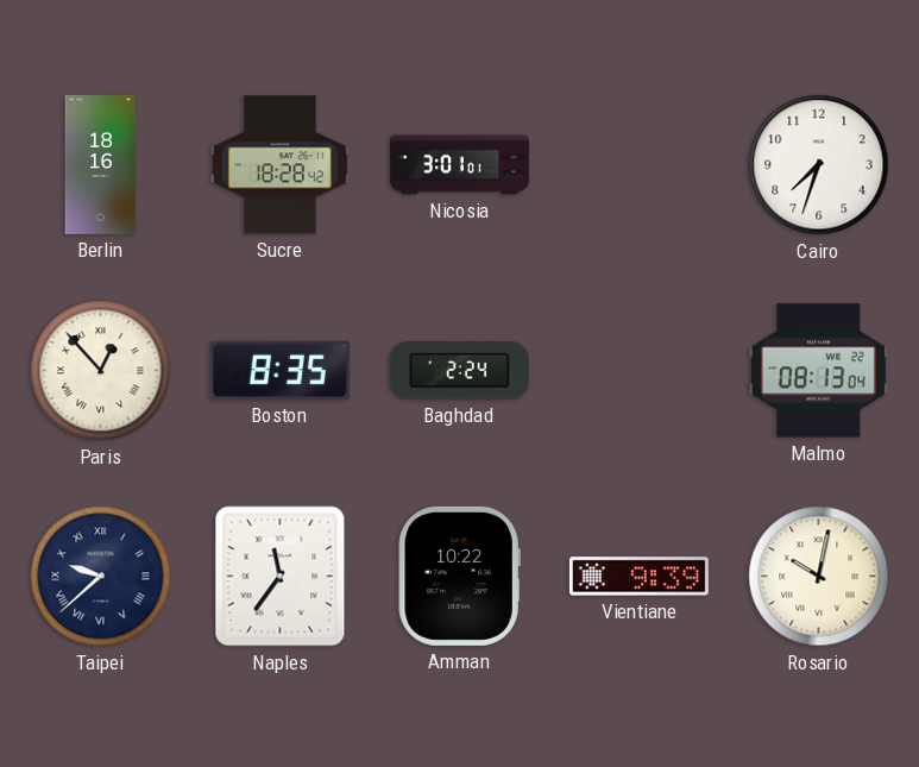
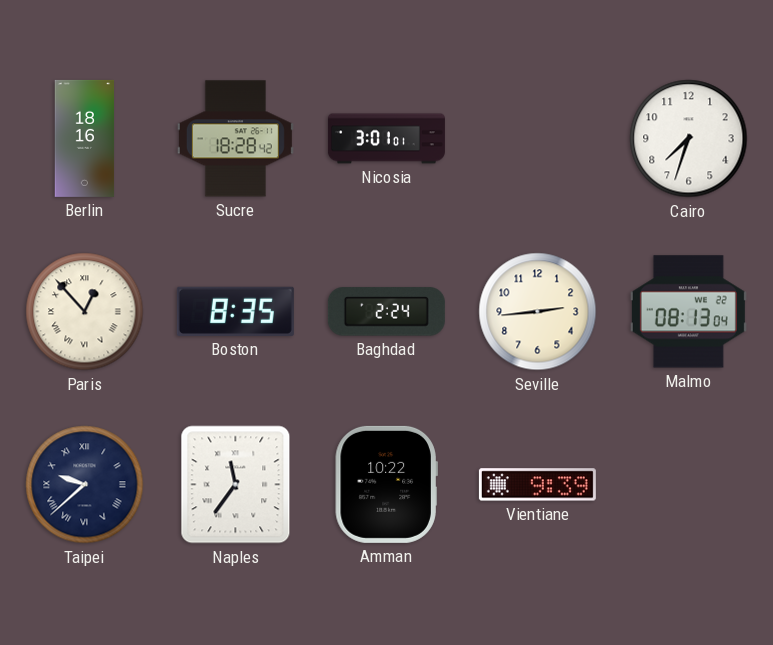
Seville: none -> 2:44 (538, 312)
Rosario: 10:02 -> none (819, 577)
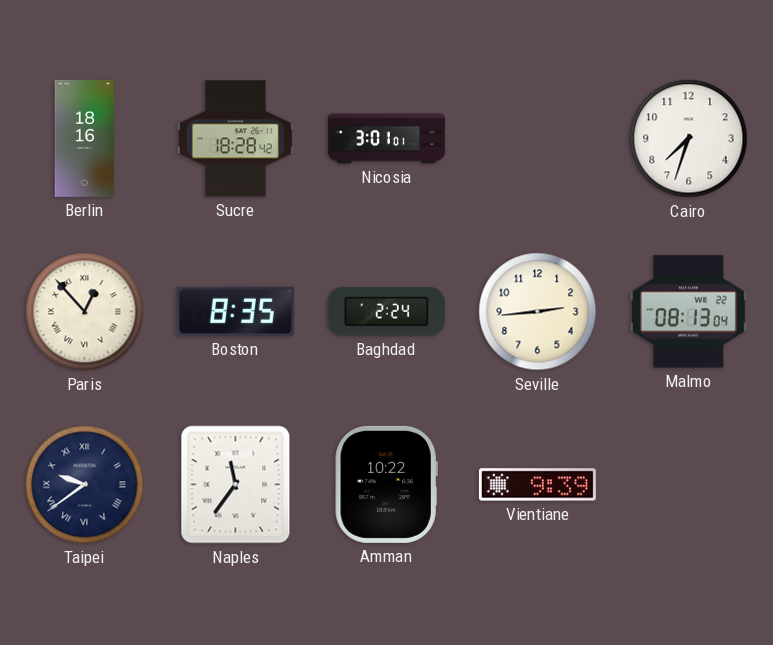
Taipei: 9:38 -> 9:39 (85, 485)
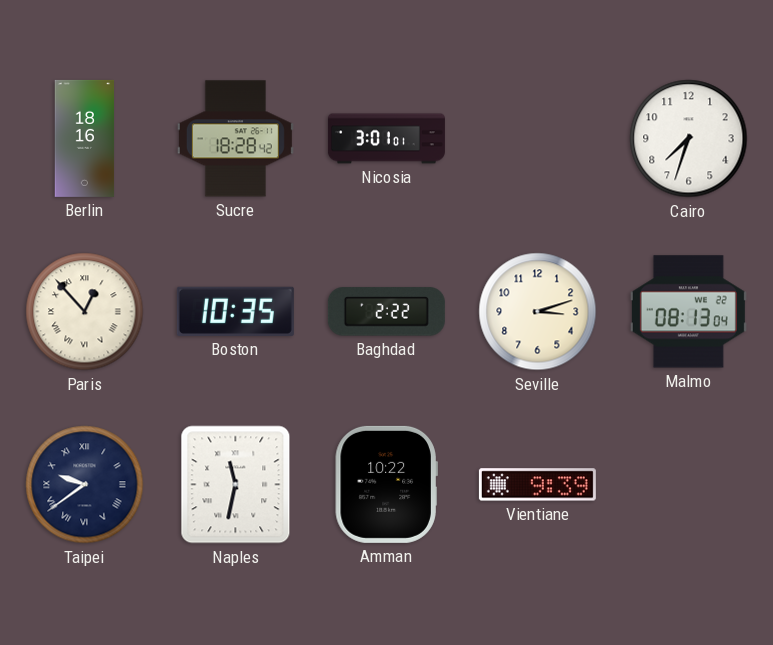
Boston: 8:35 -> 10:35 (235, 311)
Baghdad: 2:24 -> 2:22 (386, 312)
Seville: 2:44 -> 3:12 (538, 312)
Naples: 11:36 -> 11:32 (236, 485)
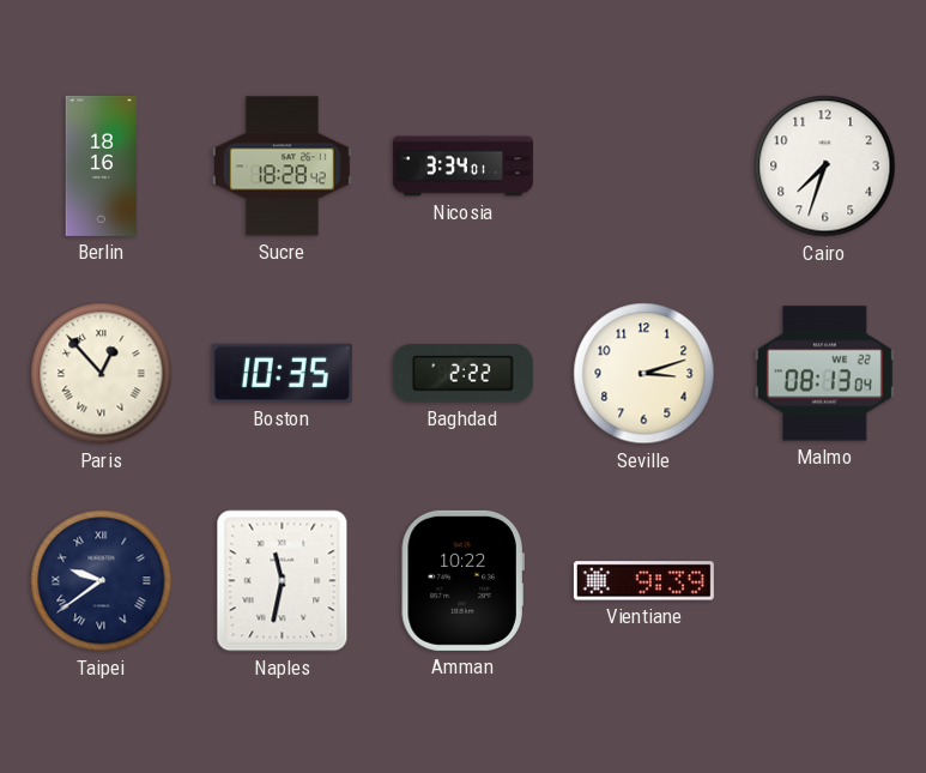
Nicosia: 3:01 -> 3:34 (462, 167)
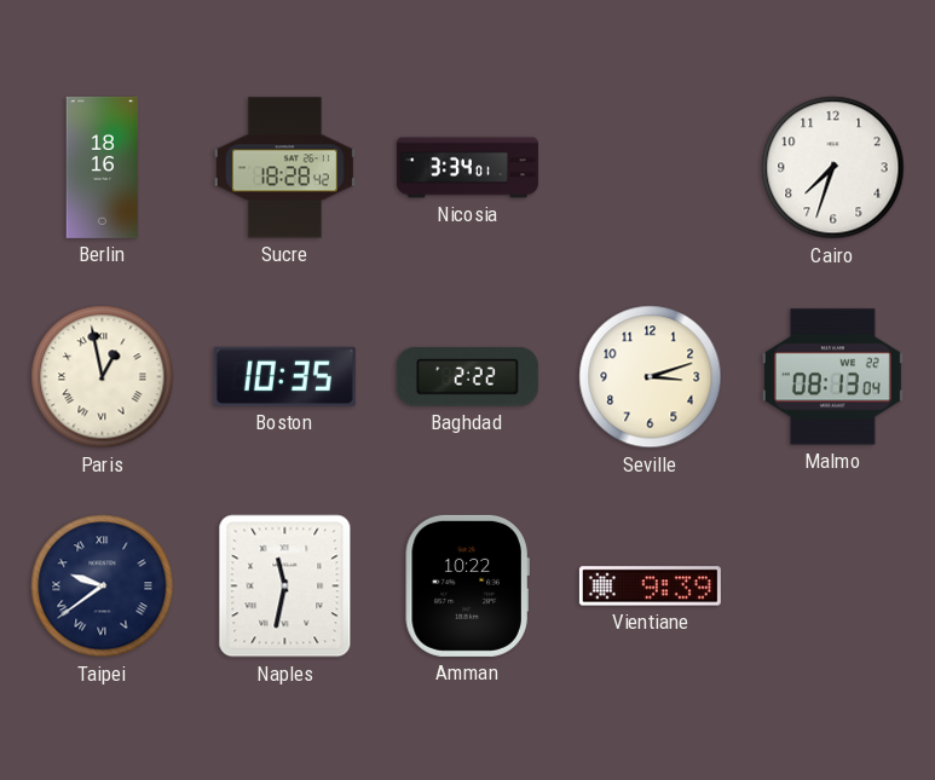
Paris: 12:53 -> 12:58 (103, 377)
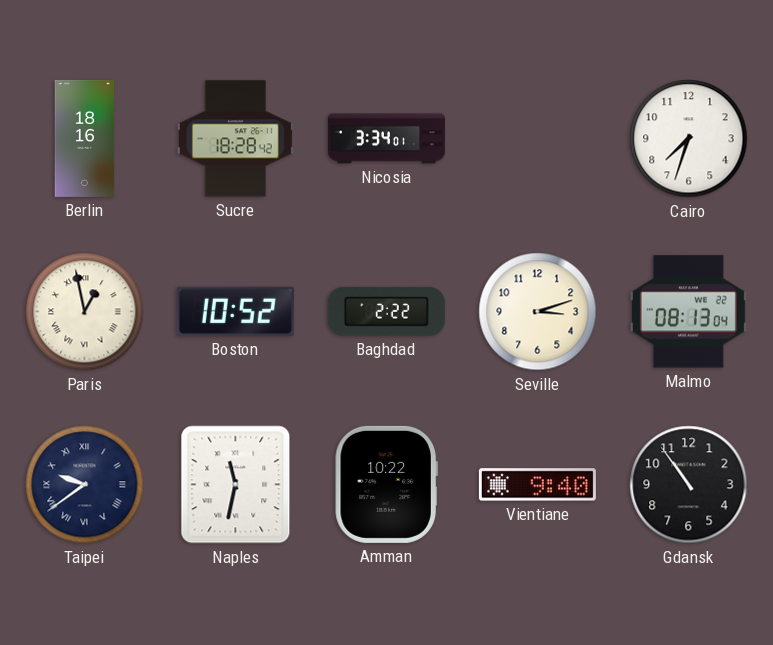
Boston: 10:35 -> 10:52 (235, 311)
Vientiane: 9:39 -> 9:40 (537, 485)
Gdansk: none -> 10:54 (689, 485)
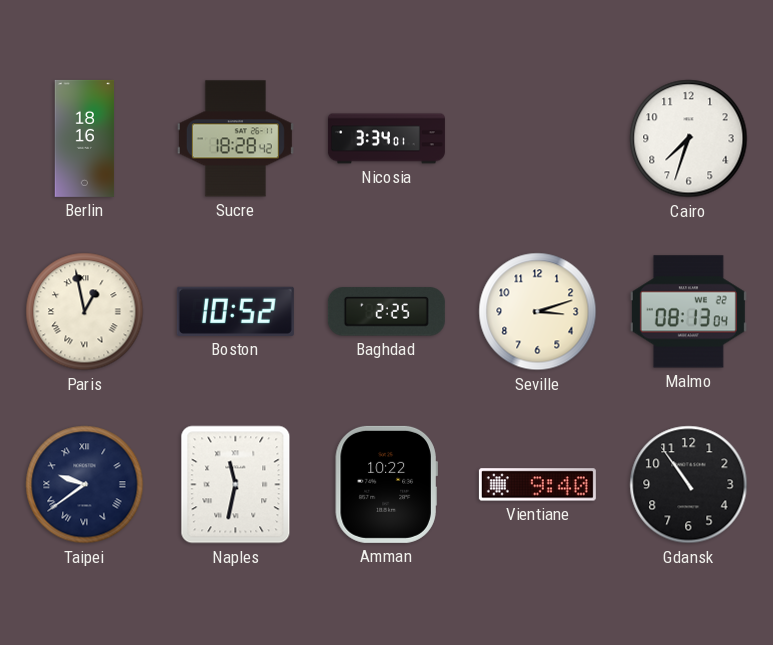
Baghdad: 2:22 -> 2:25 (386, 312)
